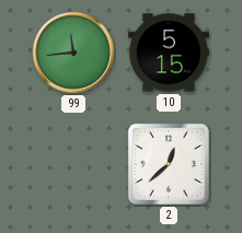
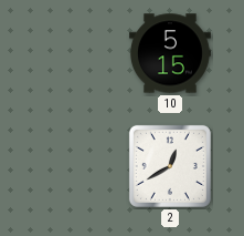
99: 11:44 -> none (73, 53)
2: 12:38 -> 12:40 (170, 166)
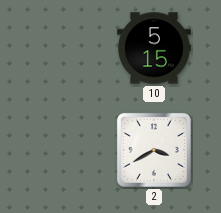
2: 12:40 -> 3:40 (154, 150)
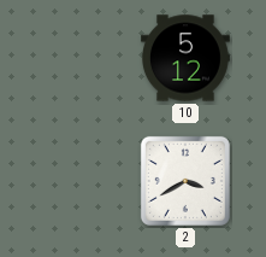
10: 5:15 -> 5:12 (187, 58)
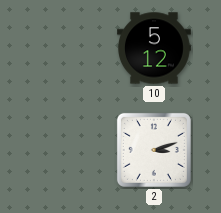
2: 3:40 -> 3:12 (154, 150)
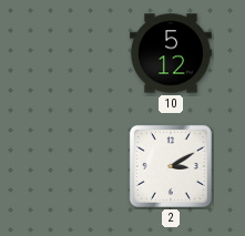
2: 3:12 -> 3:10 (171, 166)
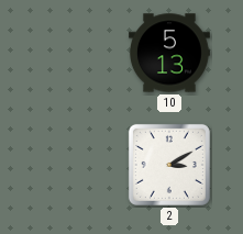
10: 5:12 -> 5:13 (170, 53)
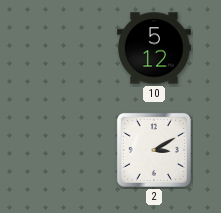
10: 5:13 -> 5:12 (155, 48)
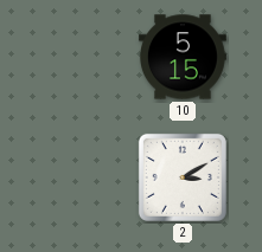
10: 5:12 -> 5:15 (184, 57)
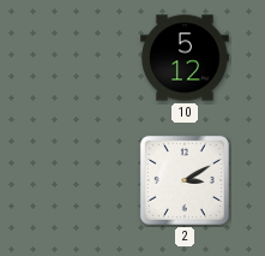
10: 5:15 -> 5:12 (186, 58)
